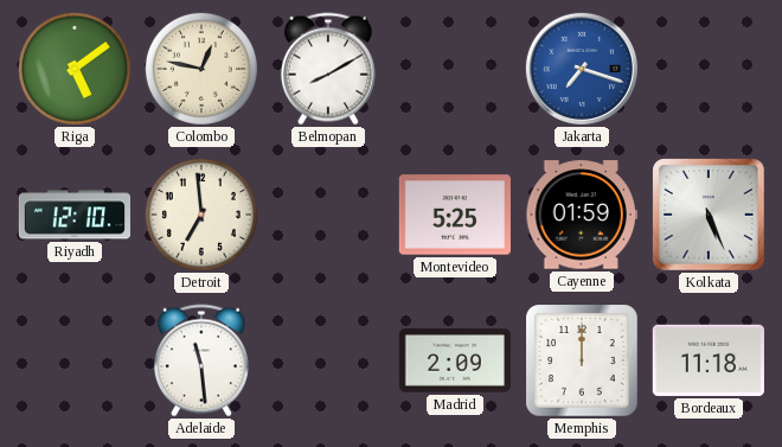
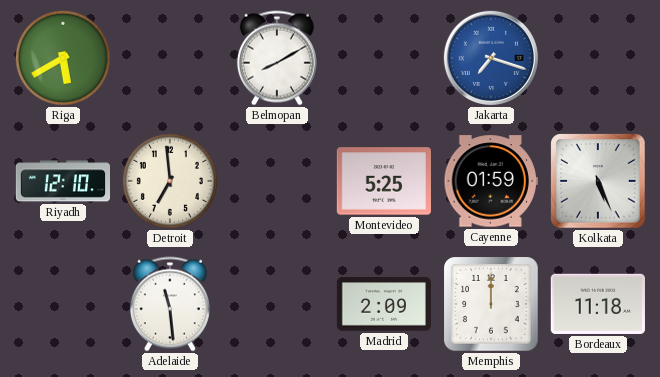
Riga: 5:09 -> 5:40 (63, 58)
Colombo: 12:47 -> none (201, 69)
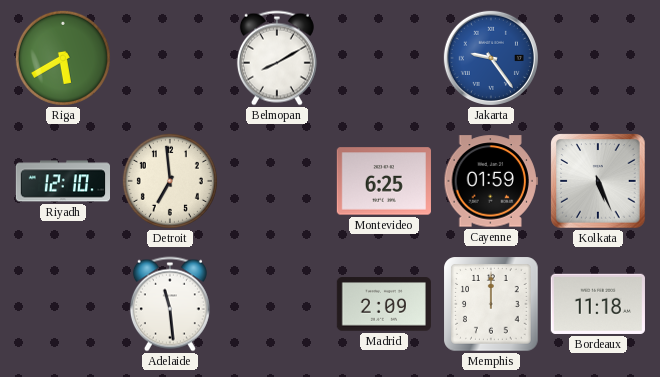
Jakarta: 7:18 -> 9:24 (491, 58)
Montevideo: 5:25 -> 6:25 (384, 181)
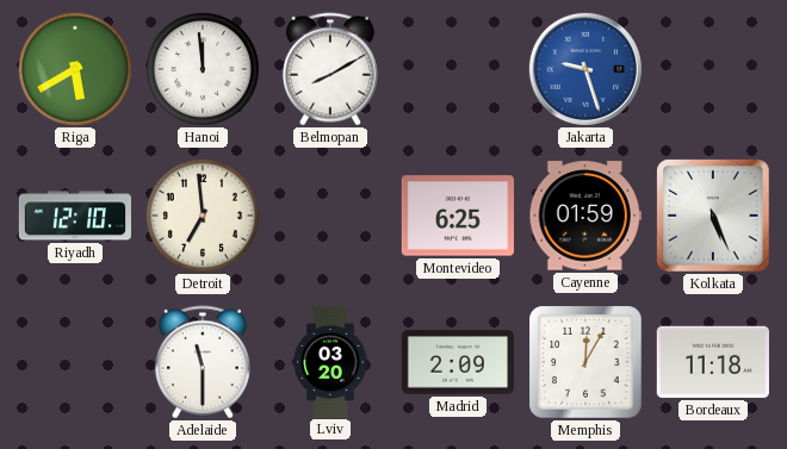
Hanoi: none -> 11:59 (203, 69)
Jakarta: 9:24 -> 9:27 (585, 69)
Adelaide: 11:29 -> 11:30 (203, 362)
Lviv: none -> 03:20 (330, 361)
Memphis: 12:00 -> 12:05 (585, 362)
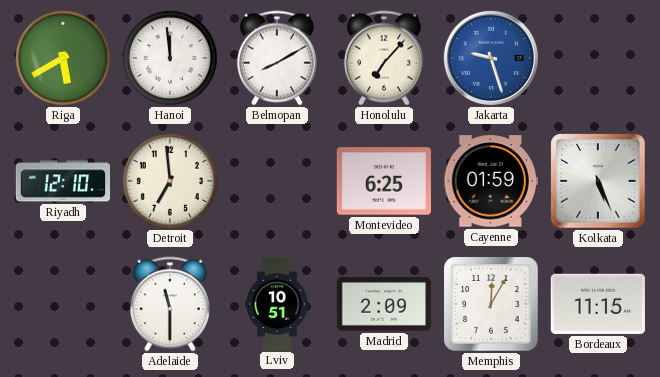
Honolulu: none -> 7:07 (384, 58)
Lviv: 03:20 -> 10:51 (277, 303)
Bordeaux: 11:18 -> 11:15 (598, 304)
